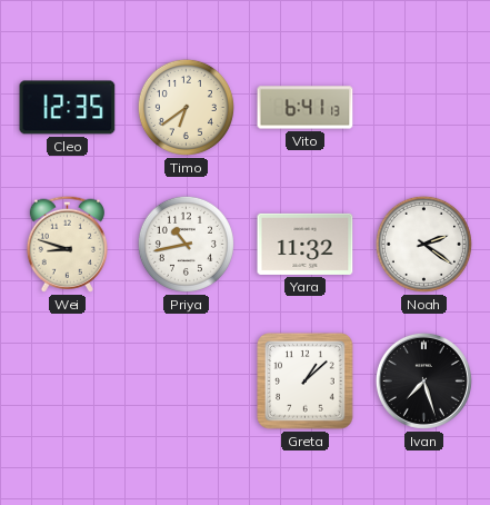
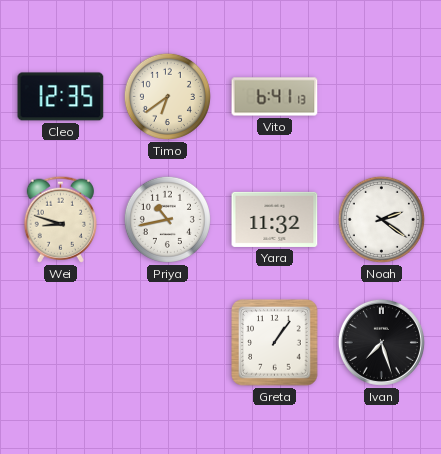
Greta: 1:08 -> 1:06 (275, 343)
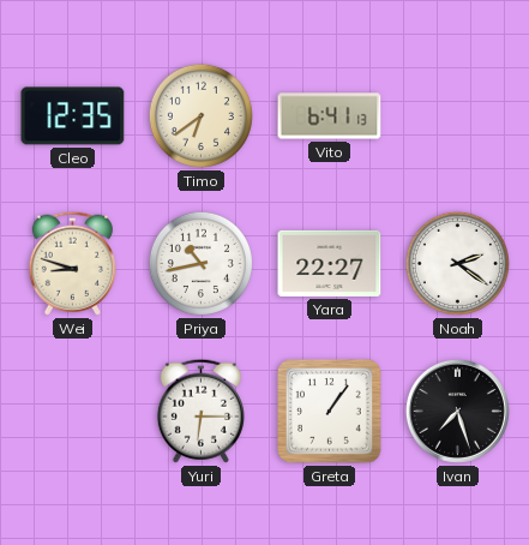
Yara: 11:32 -> 22:27 (330, 263)
Yuri: none -> 6:15 (200, 411)
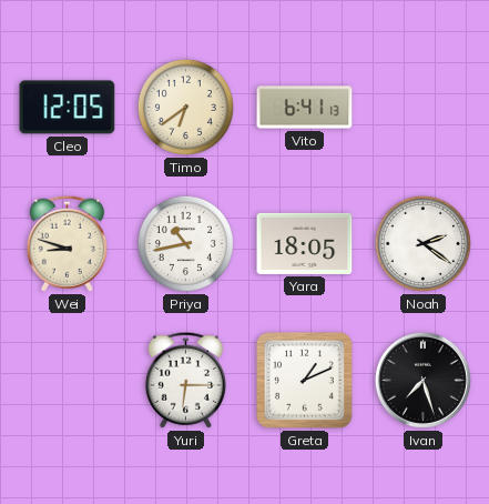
Cleo: 12:35 -> 12:05 (68, 108)
Yara: 22:27 -> 18:05 (305, 243)
Greta: 1:06 -> 1:11 (305, 381)
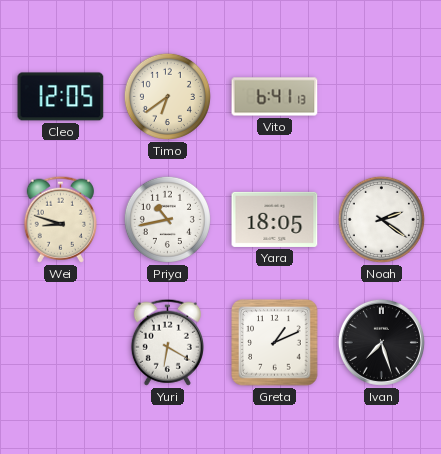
Yuri: 6:15 -> 6:20 (167, 342)
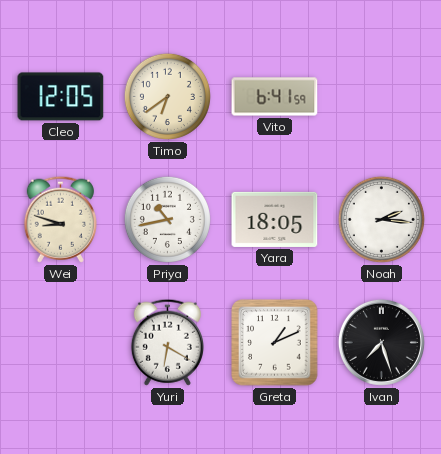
Vito: 6:41:13 -> 6:41:59 (275, 97)
Noah: 2:21 -> 2:16 (381, 219)
